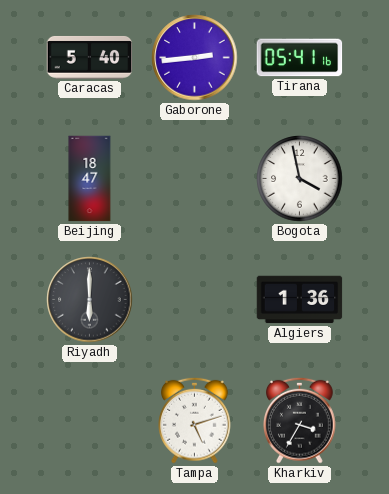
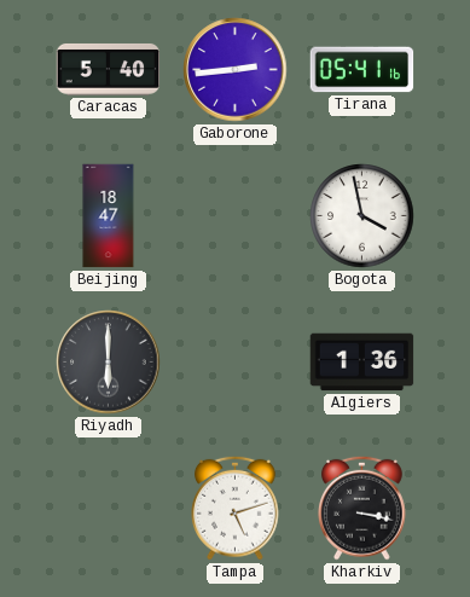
Kharkiv: 3:35 -> 3:17 (362, 508)
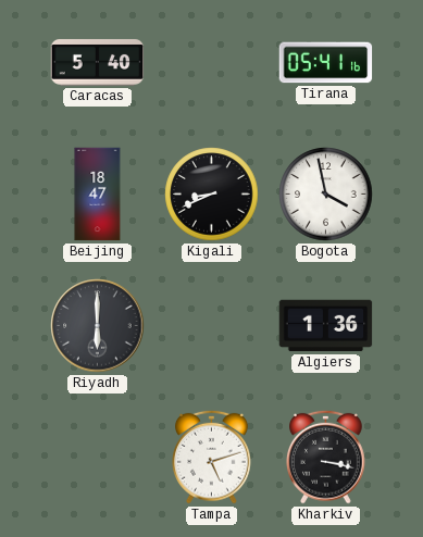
Gaborone: 2:44 -> none (236, 70)
Kigali: none -> 8:41 (212, 195)
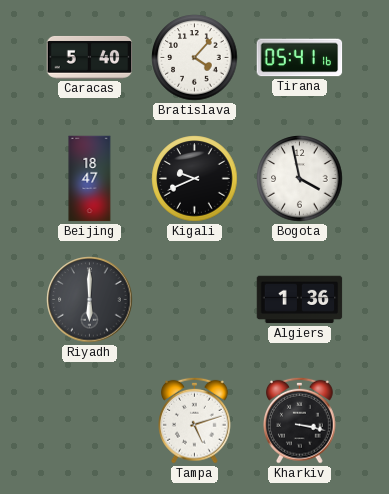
Bratislava: none -> 4:07 (195, 58)
Kigali: 8:41 -> 9:41 (195, 179)
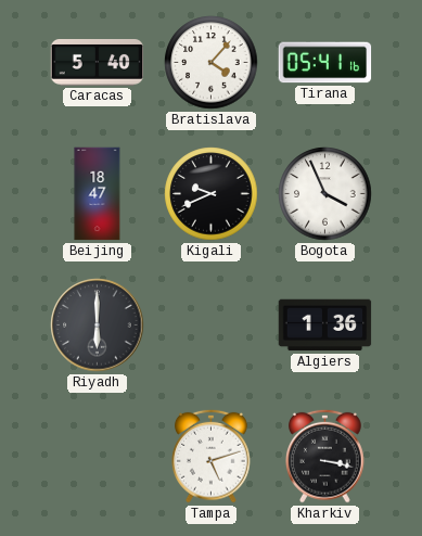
Bogota: 3:58 -> 3:56 (325, 194)
